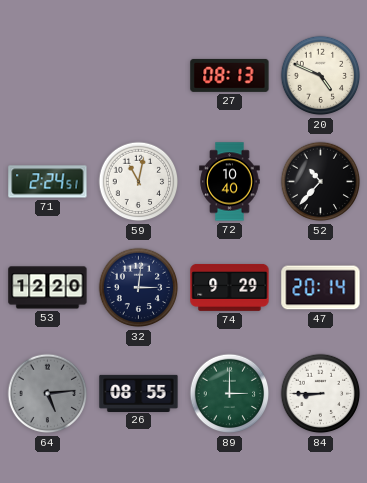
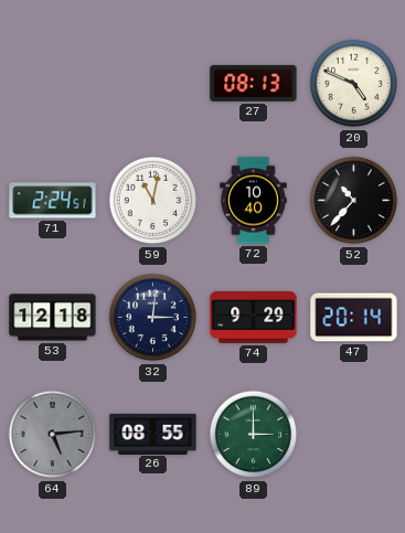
53: 12:20 -> 12:18 (53, 318)
84: 8:45 -> none (321, 394)
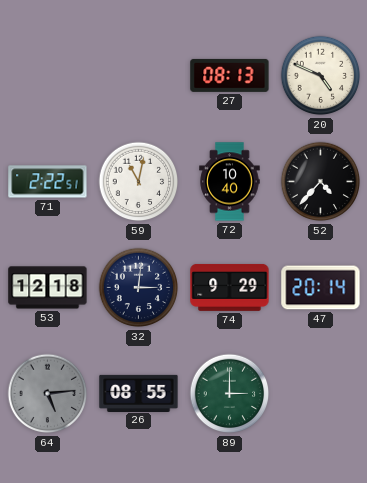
71: 2:24 -> 2:22 (48, 182)
52: 10:37 -> 4:37 (321, 182)
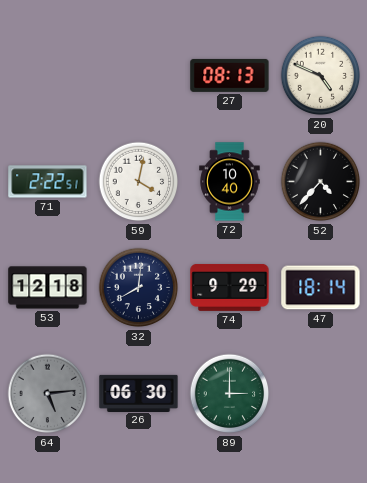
59: 11:02 -> 4:02 (139, 182)
32: 3:01 -> 8:01 (139, 288)
47: 20:14 -> 18:14 (321, 288)
26: 08:55 -> 06:30 (139, 393)
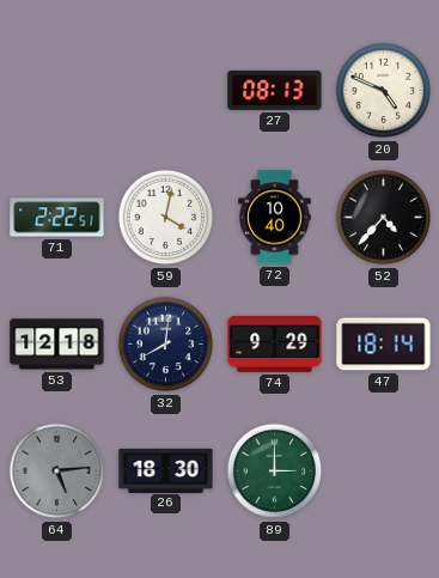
26: 06:30 -> 18:30 (166, 470)
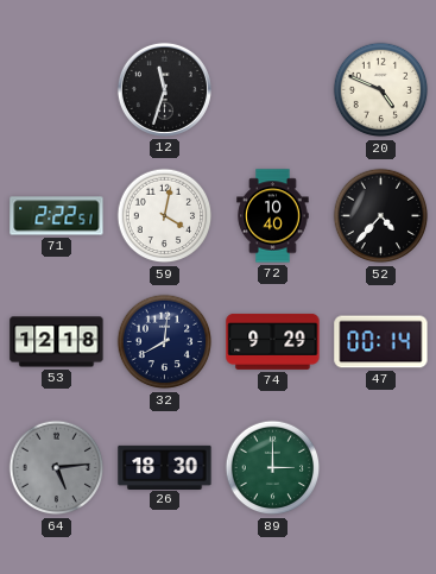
12: none -> 11:33 (164, 89)
27: 08:13 -> none (275, 90)
47: 18:14 -> 00:14 (381, 342)
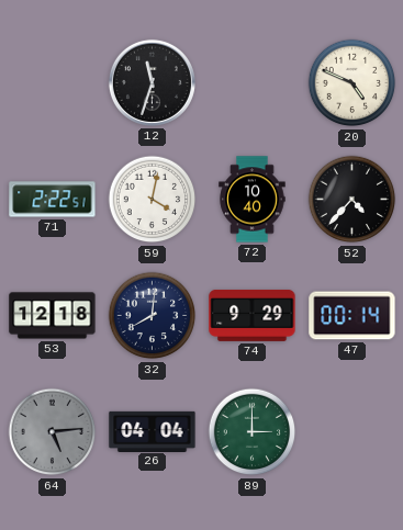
26: 18:30 -> 04:04 (153, 431)
